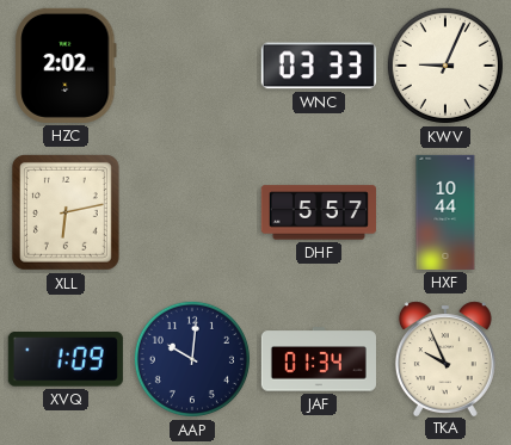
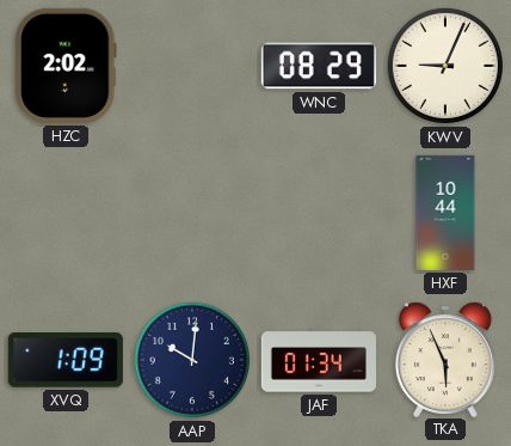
WNC: 03:33 -> 08:29 (319, 66)
XLL: 6:13 -> none (67, 214)
DHF: 5:57 -> none (319, 212)
TKA: 9:56 -> 5:56 (445, 359)
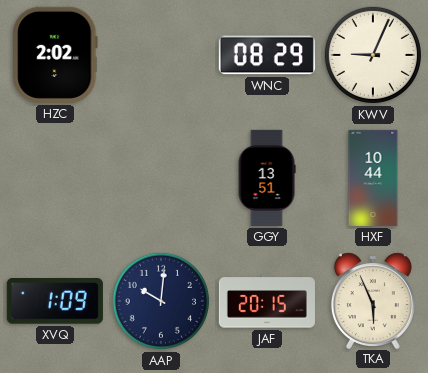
GGY: none -> 13:51 (267, 178)
JAF: 01:34 -> 20:15 (267, 301)
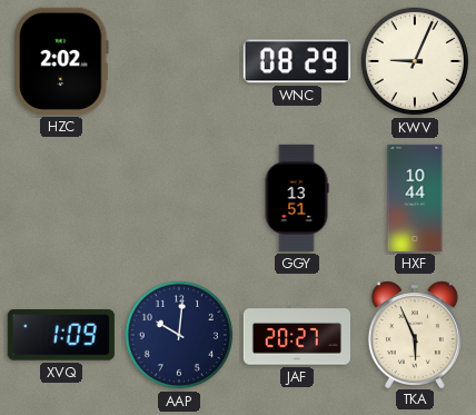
JAF: 20:15 -> 20:27 (297, 335)
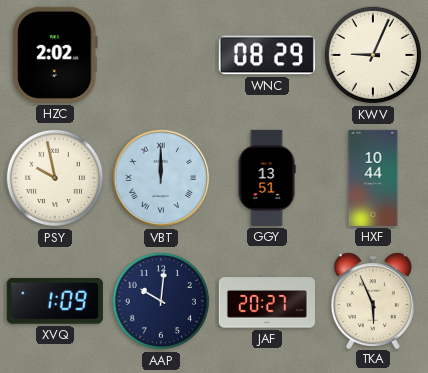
PSY: none -> 9:58 (55, 178)
VBT: none -> 12:00 (161, 178)
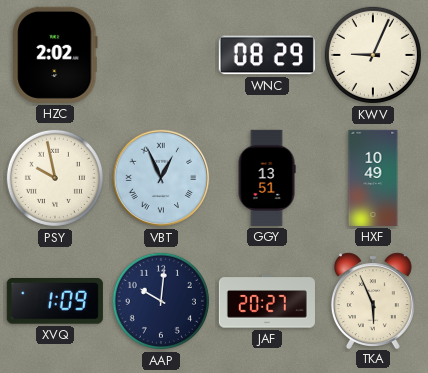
VBT: 12:00 -> 12:56 (161, 178)
HXF: 10:44 -> 10:49 (373, 178)
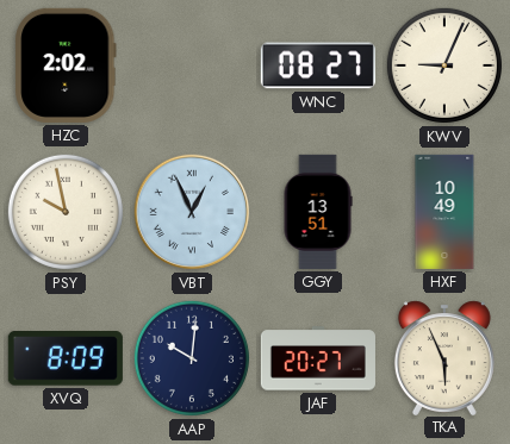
WNC: 08:29 -> 08:27 (318, 65)
XVQ: 1:09 -> 8:09 (66, 358)
